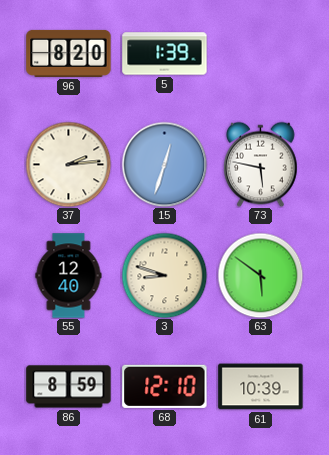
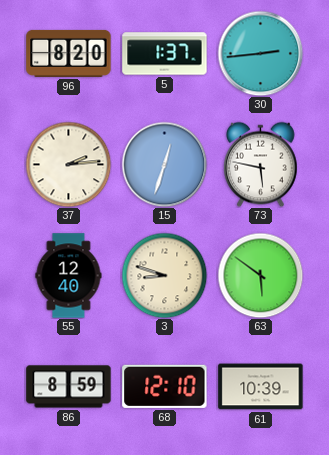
5: 1:39 -> 1:37 (165, 54)
30: none -> 2:44 (260, 53)
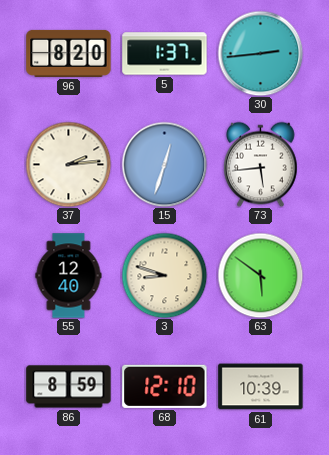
73: 5:47 -> 5:44 (261, 164)
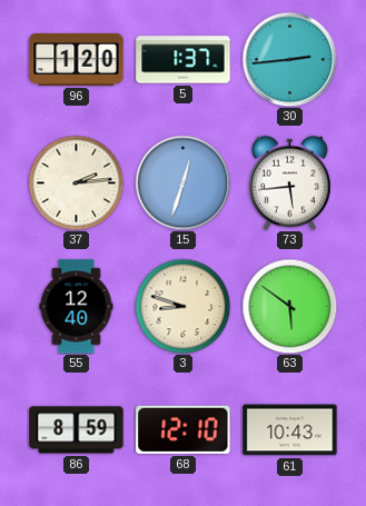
96: 8:20 -> 1:20 (77, 59)
61: 10:39 -> 10:43 (290, 430)
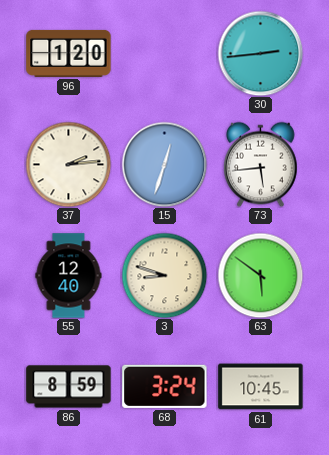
5: 1:37 -> none (184, 60)
68: 12:10 -> 3:24 (165, 386)
61: 10:43 -> 10:45 (261, 387)
